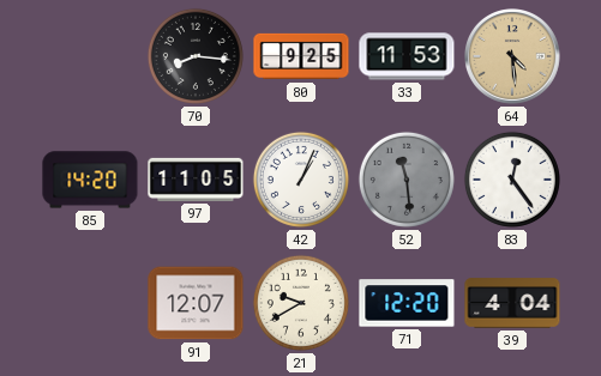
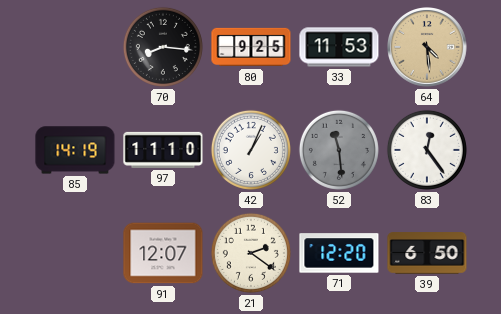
85: 14:20 -> 14:19 (75, 150)
97: 11:05 -> 11:10 (163, 150)
21: 9:40 -> 2:21 (251, 253)
39: 4:04 -> 6:50 (427, 253)
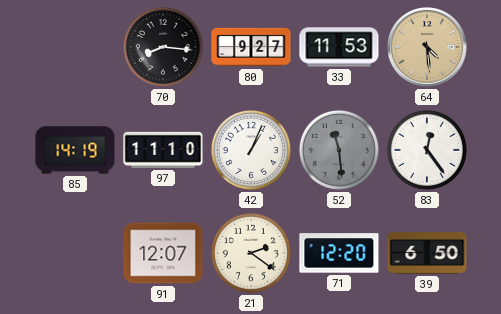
80: 9:25 -> 9:27 (251, 47)
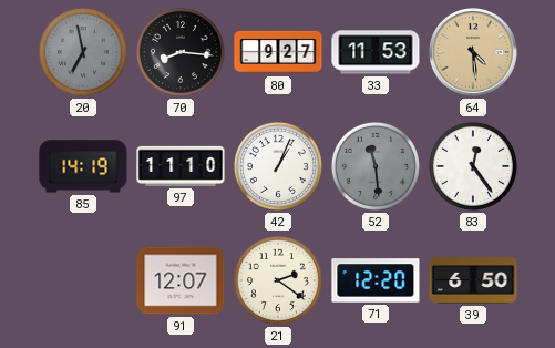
20: none -> 6:58 (83, 52)
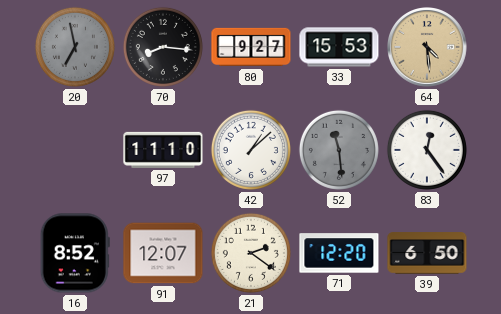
33: 11:53 -> 15:53 (339, 47)
85: 14:19 -> none (83, 166)
42: 1:04 -> 1:08 (251, 150)
16: none -> 8:52 (75, 253)
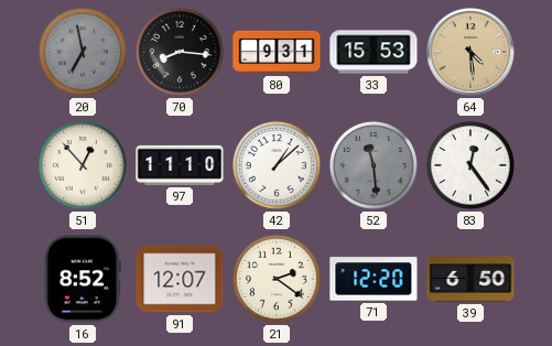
80: 9:27 -> 9:31 (277, 52)
51: none -> 12:53 (83, 165)
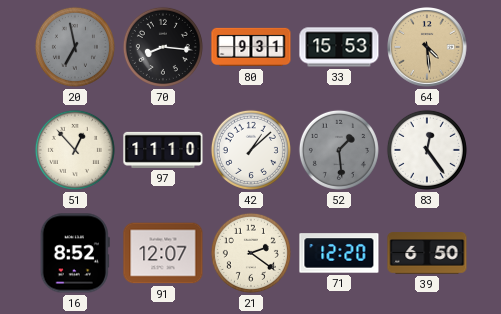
52: 11:29 -> 1:29 (339, 150)
